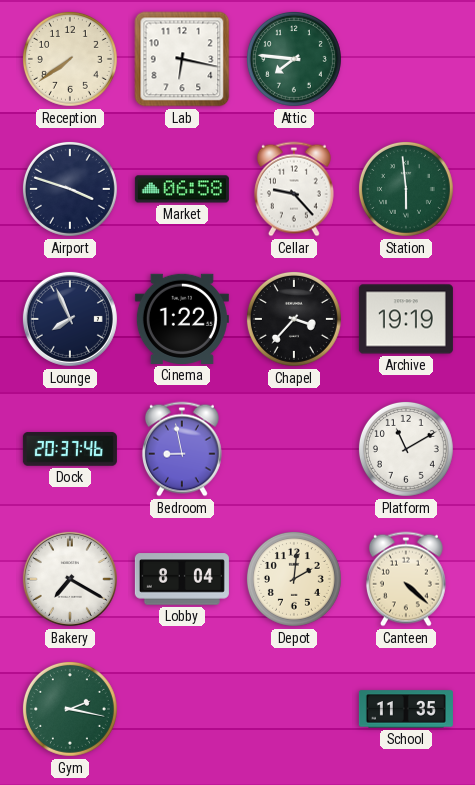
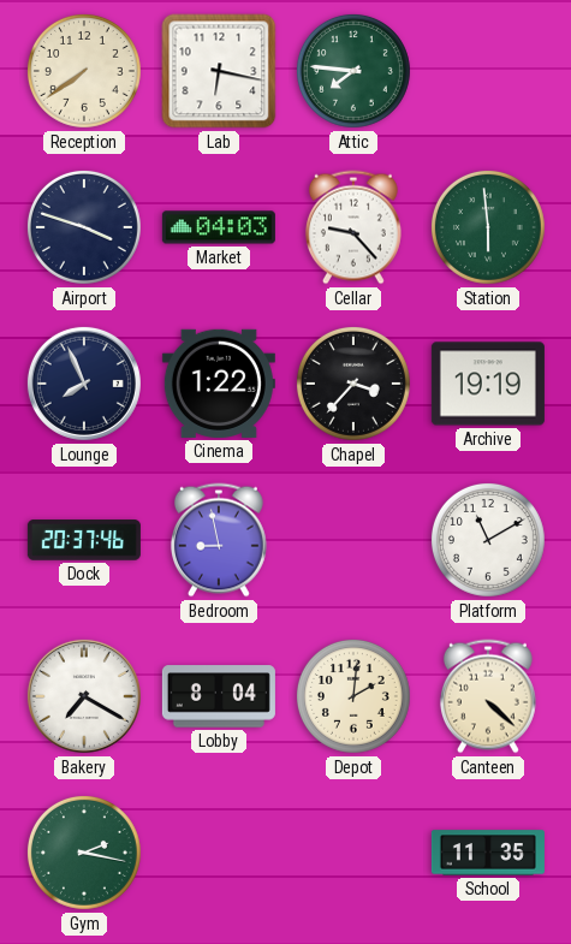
Market: 06:58 -> 04:03 (219, 227)
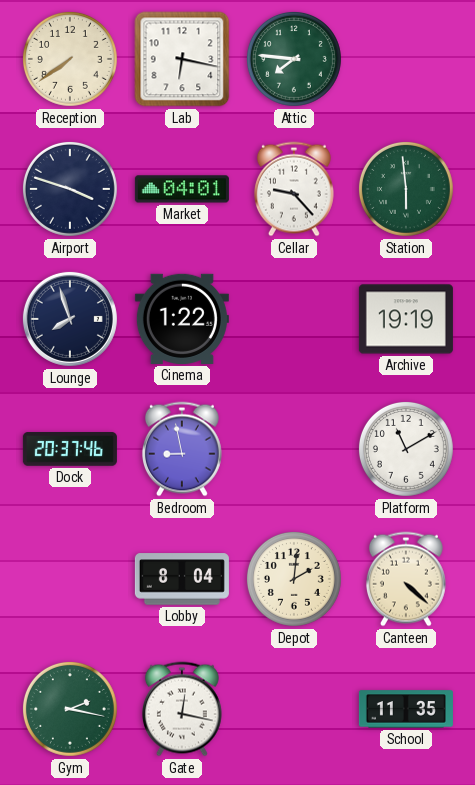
Market: 04:03 -> 04:01 (182, 189)
Lounge: 7:56 -> 7:57 (70, 319)
Chapel: 3:37 -> none (353, 384)
Bakery: 7:20 -> none (84, 696)
Gate: none -> 12:17 (182, 709)
